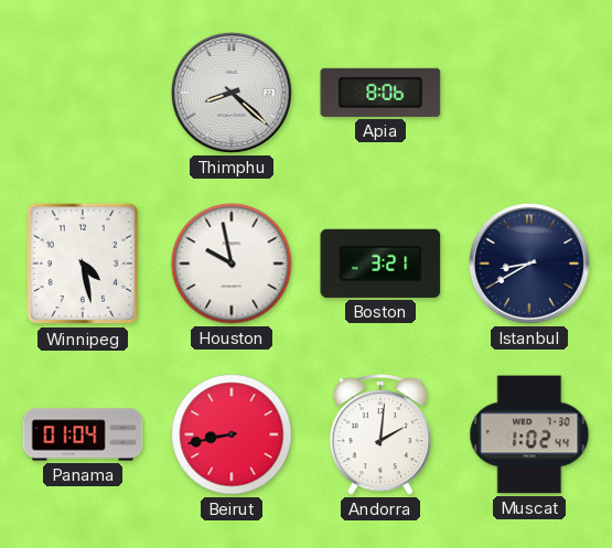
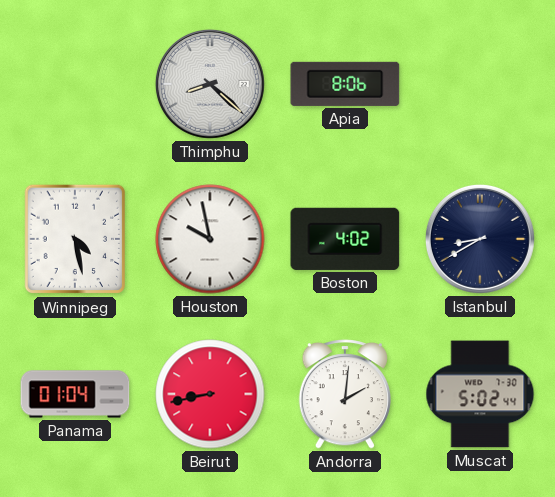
Boston: 3:21 -> 4:02 (345, 239)
Muscat: 1:02 -> 5:02 (480, 394)
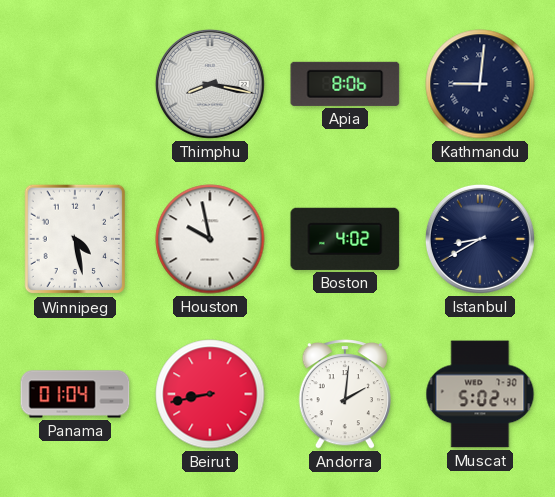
Thimphu: 8:22 -> 8:17 (210, 84)
Kathmandu: none -> 9:01 (480, 84)
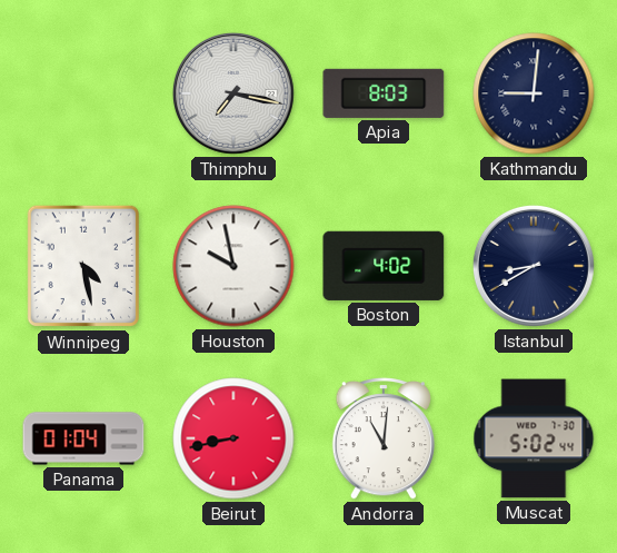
Thimphu: 8:17 -> 7:17 (233, 93)
Apia: 8:06 -> 8:03 (384, 93)
Andorra: 2:01 -> 11:01 (382, 440)
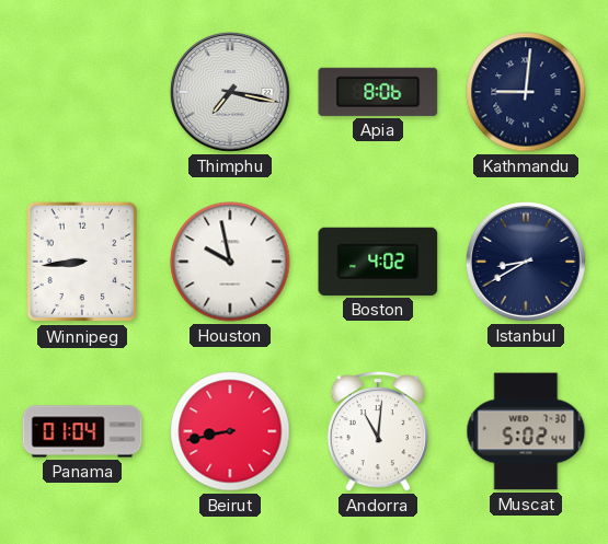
Apia: 8:03 -> 8:06 (378, 92)
Winnipeg: 4:28 -> 8:44 (81, 262)
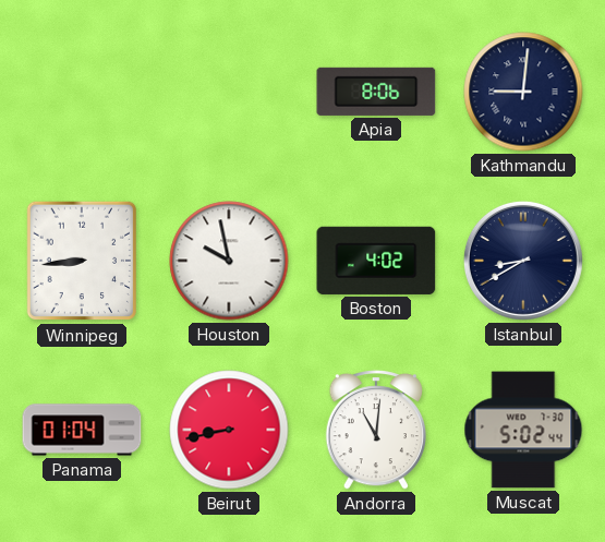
Thimphu: 7:17 -> none (230, 92)
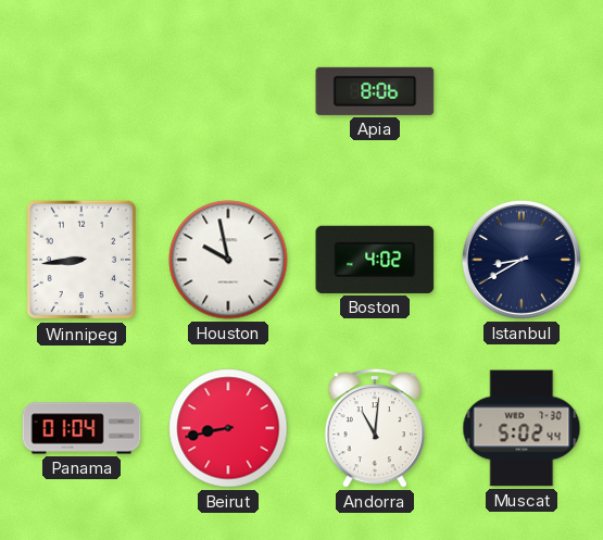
Kathmandu: 9:01 -> none (523, 92)
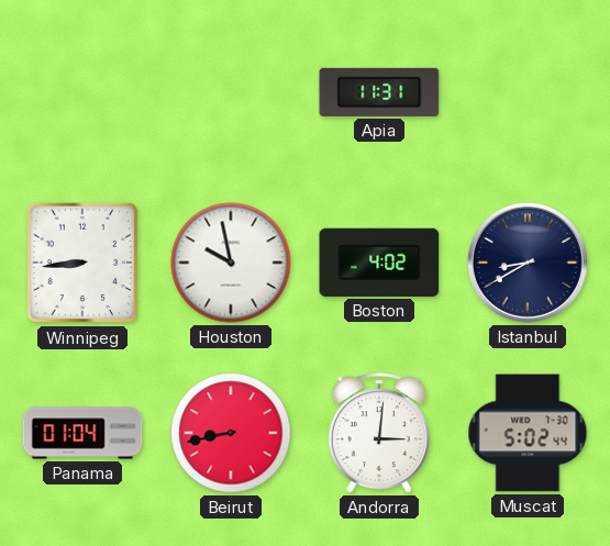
Apia: 8:06 -> 11:31 (379, 92)
Andorra: 11:01 -> 3:01 (378, 434)
